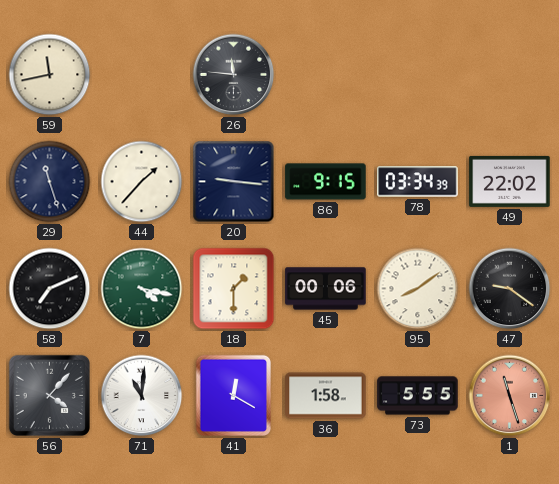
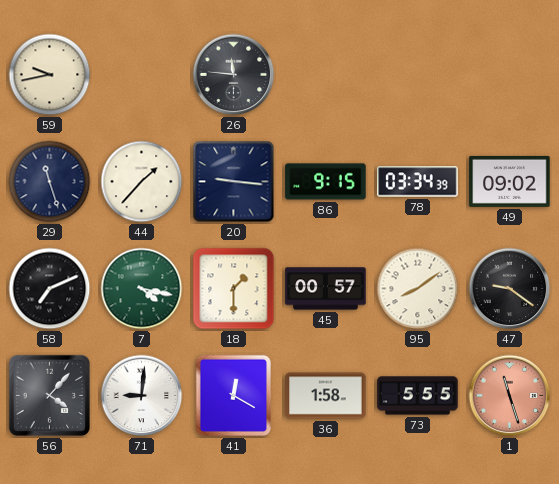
59: 11:43 -> 9:43 (50, 75)
49: 22:02 -> 09:02 (510, 181)
45: 00:06 -> 00:57 (326, 289)
71: 11:01 -> 9:01 (142, 396)
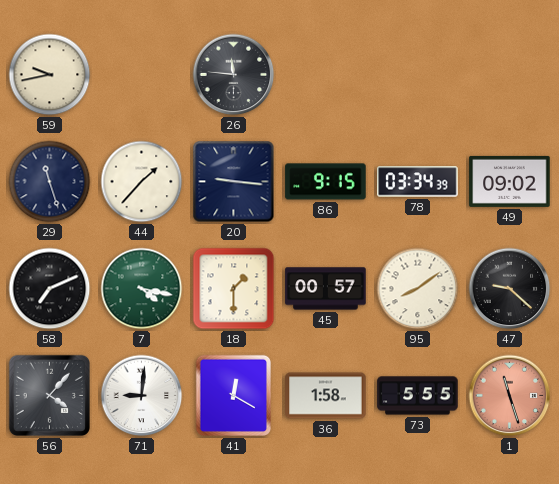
47: 9:21 -> 9:22 (510, 289)
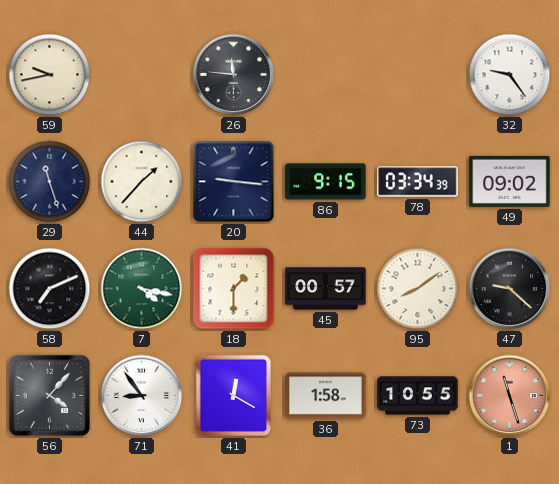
32: none -> 9:24 (510, 75)
71: 9:01 -> 8:54 (142, 396)
73: 5:55 -> 10:55 (418, 396)
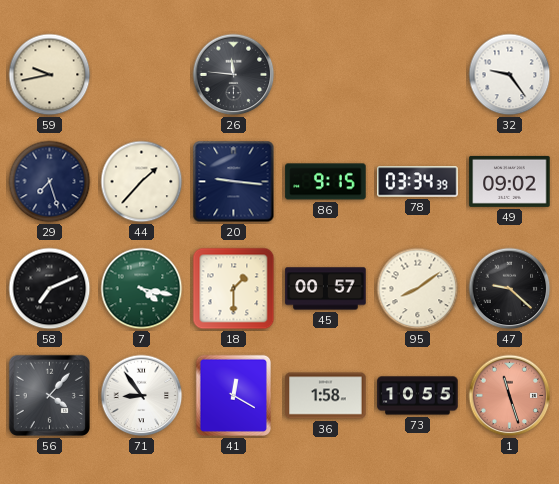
29: 11:27 -> 7:27 (50, 182)
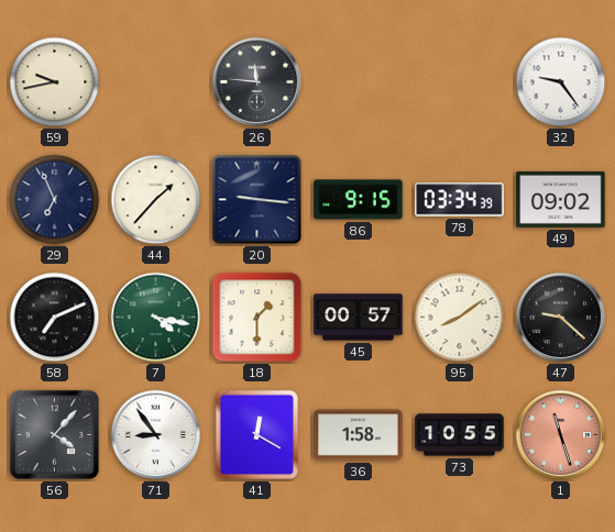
29: 7:27 -> 6:56 (55, 200)
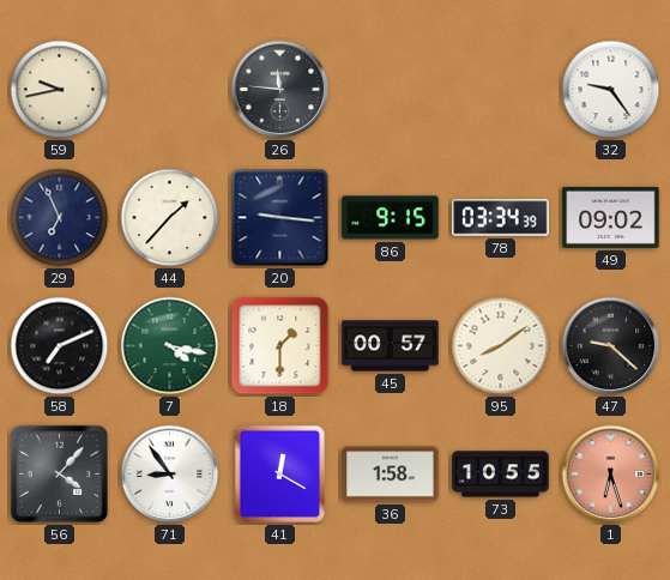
1: 11:27 -> 6:27 (611, 475)
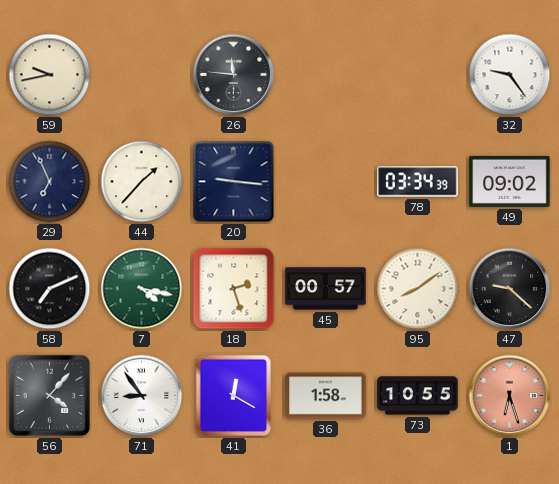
86: 9:15 -> none (391, 218)
18: 1:30 -> 2:27 (234, 289)
